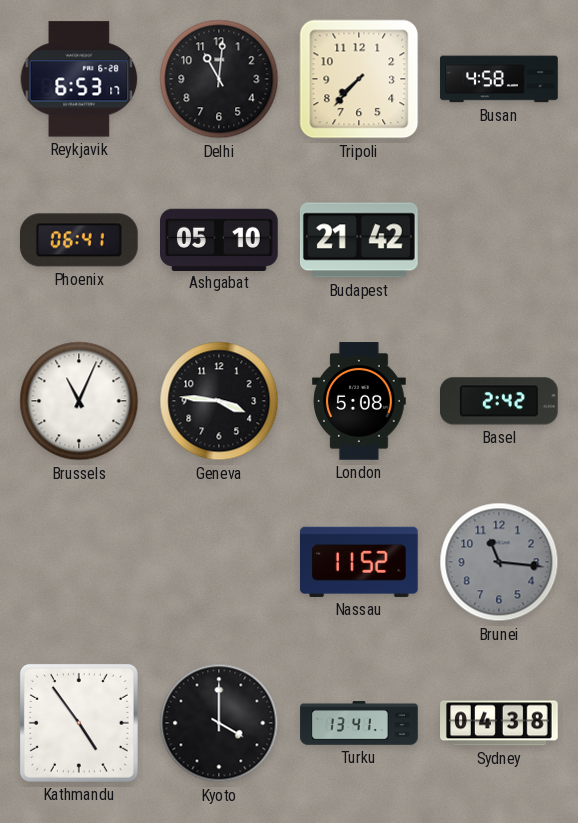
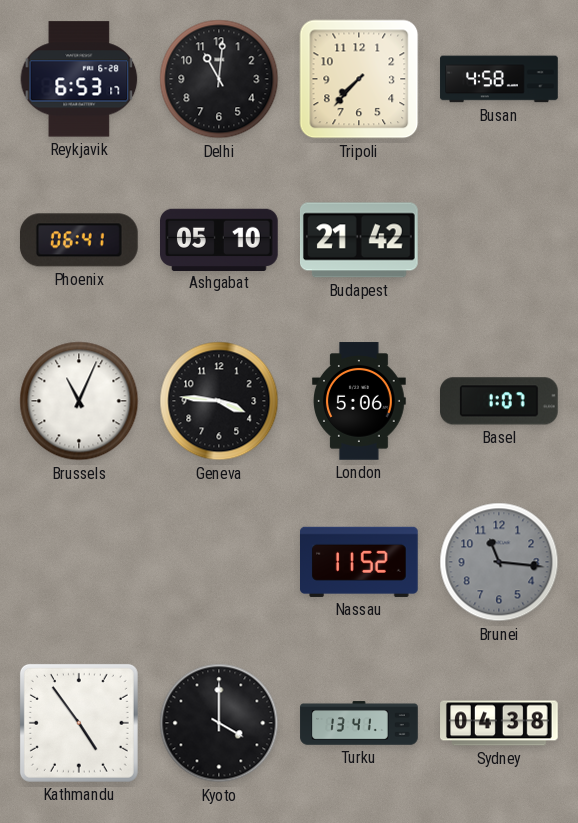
London: 5:08 -> 5:06 (360, 401)
Basel: 2:42 -> 1:07 (500, 401)
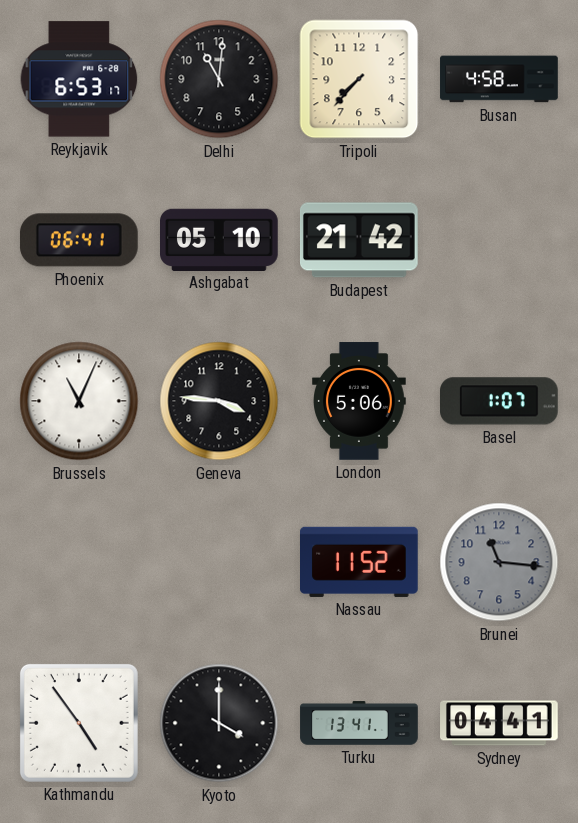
Sydney: 04:38 -> 04:41 (499, 723)
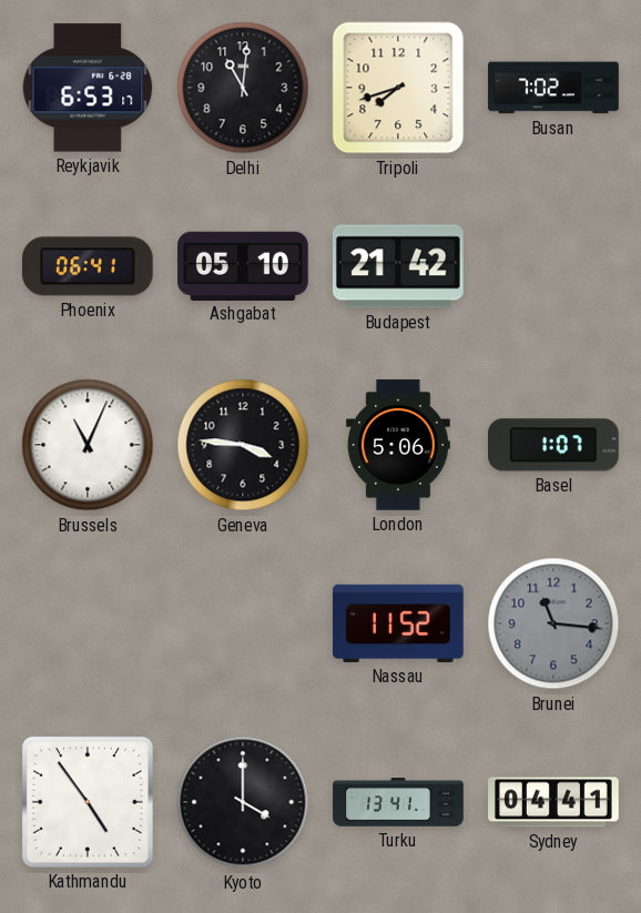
Tripoli: 7:37 -> 7:42 (398, 88)
Busan: 4:58 -> 7:02 (553, 88)
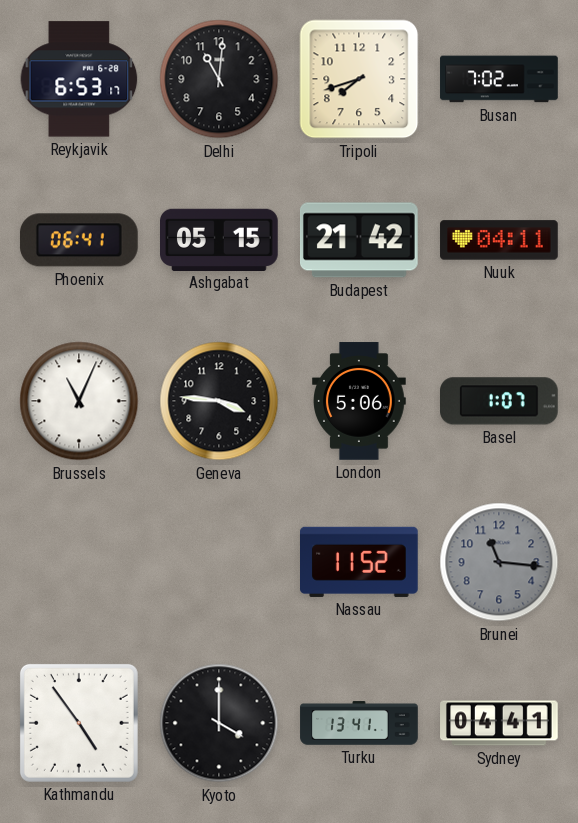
Ashgabat: 05:10 -> 05:15 (220, 239)
Nuuk: none -> 04:11 (499, 240)
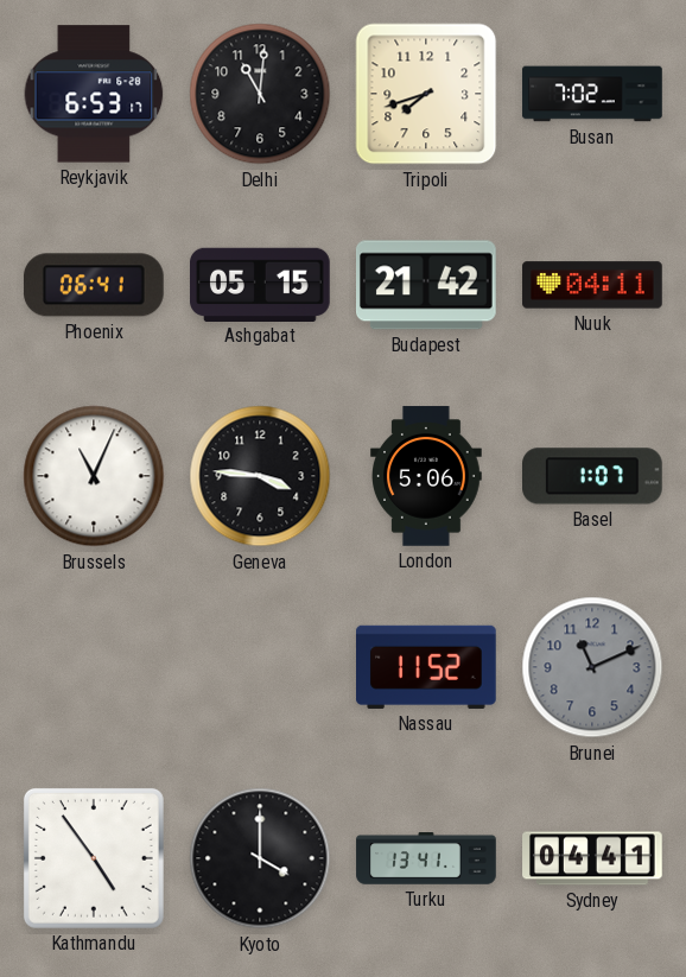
Brunei: 11:16 -> 11:11 (592, 667)
